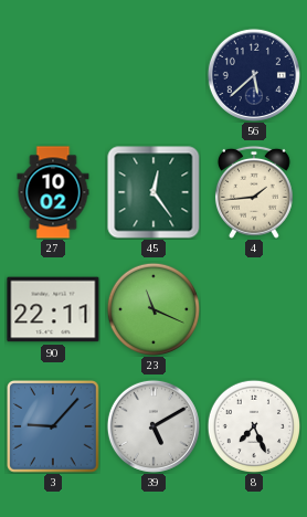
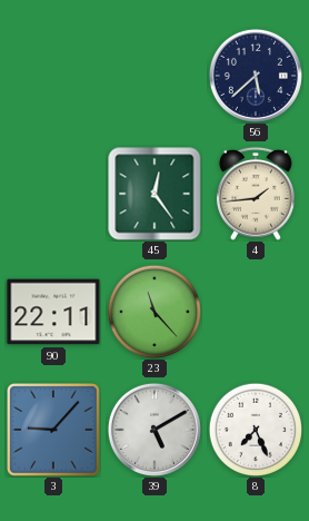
27: 10:02 -> none (53, 192)
23: 11:19 -> 11:23 (153, 311)
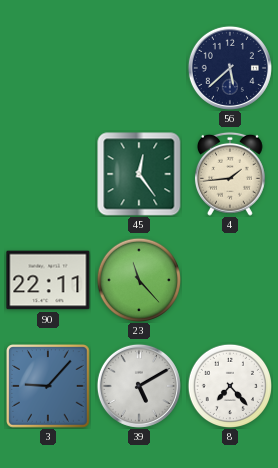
8: 7:26 -> 7:23 (229, 385)
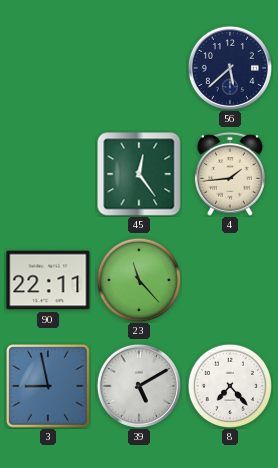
3: 9:07 -> 8:58 (49, 387)
